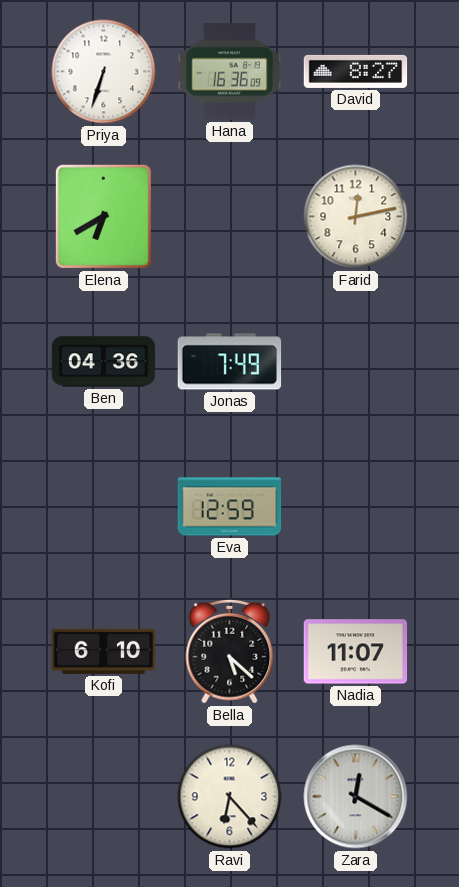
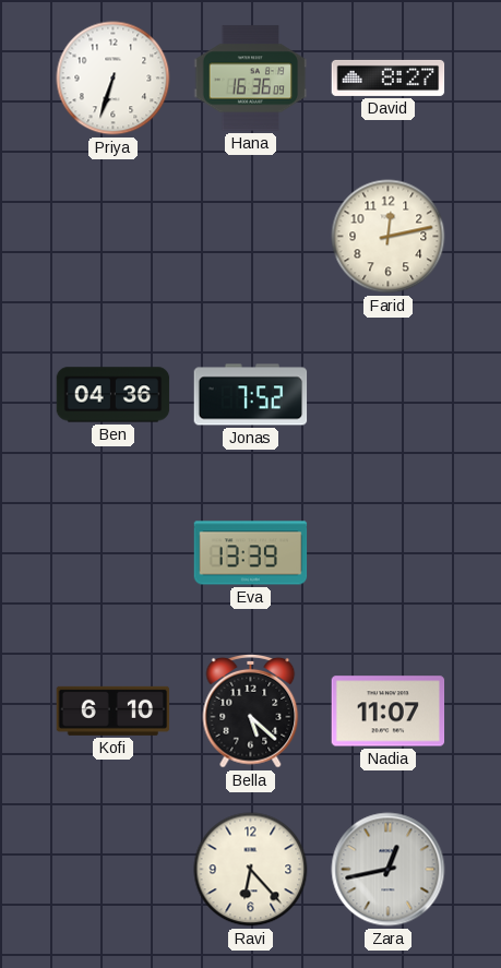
Elena: 6:40 -> none (103, 216)
Jonas: 7:49 -> 7:52 (251, 395)
Eva: 12:59 -> 13:39 (251, 553)
Zara: 12:20 -> 12:43 (389, 870)
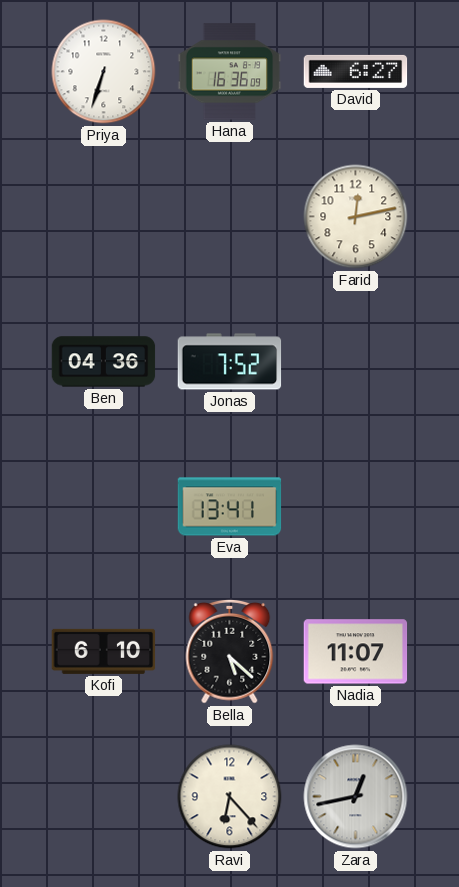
David: 8:27 -> 6:27 (356, 71)
Eva: 13:39 -> 13:41 (230, 507)
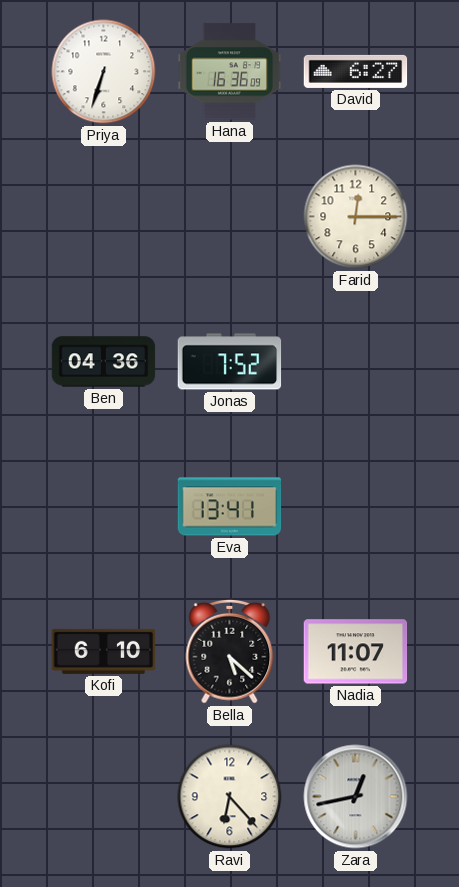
Farid: 12:13 -> 12:15 (356, 217)
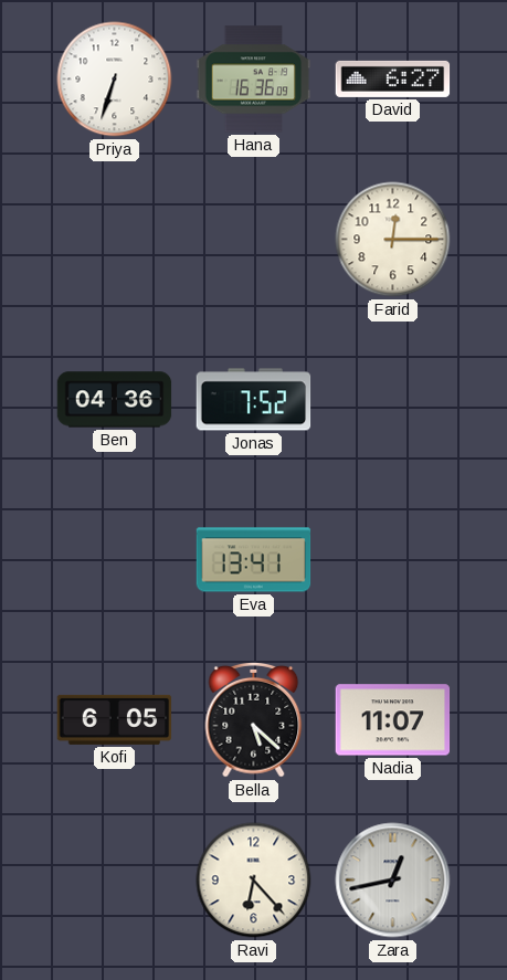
Kofi: 6:10 -> 6:05 (115, 719)
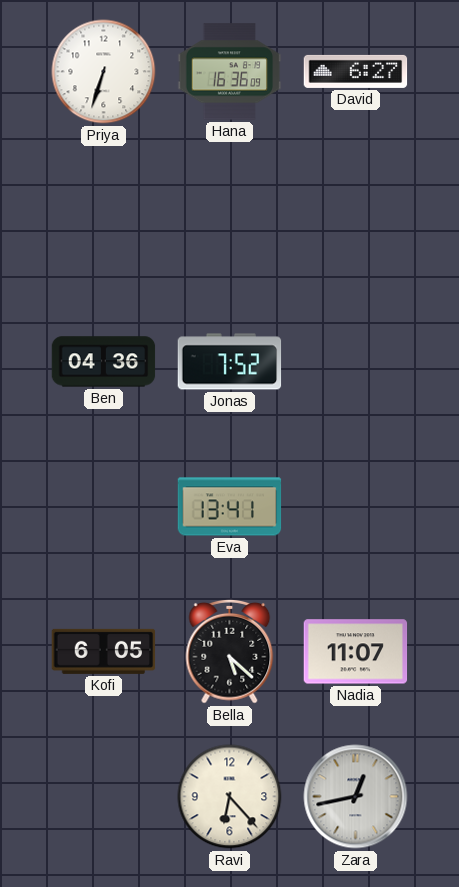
Farid: 12:15 -> none (393, 240)
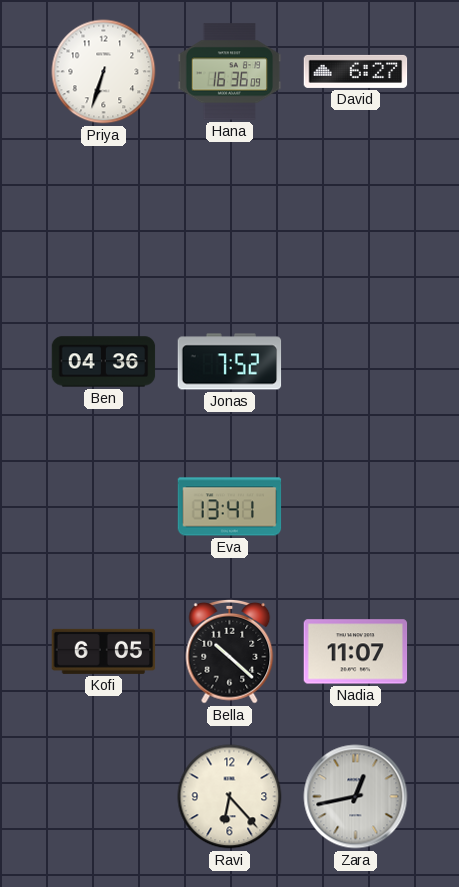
Bella: 5:22 -> 10:22 (230, 651)
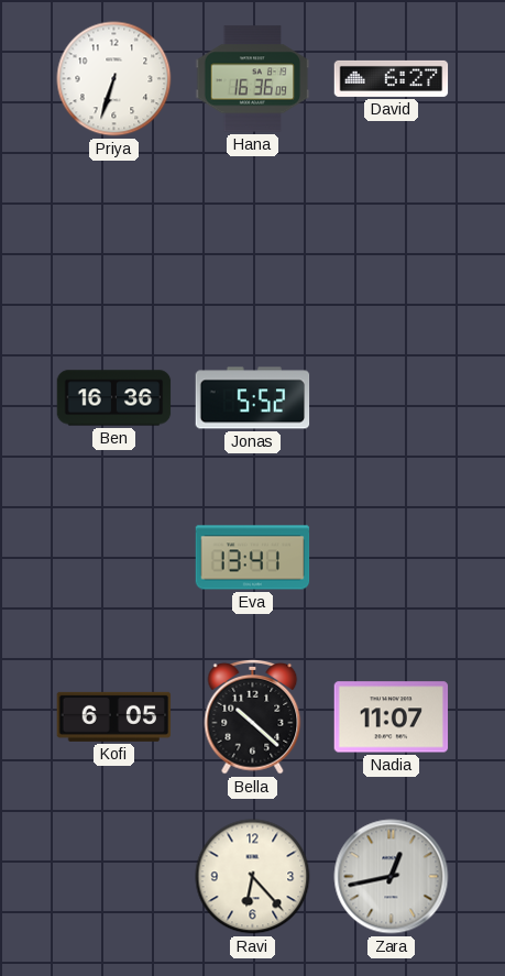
Ben: 04:36 -> 16:36 (114, 398)
Jonas: 7:52 -> 5:52 (253, 398)
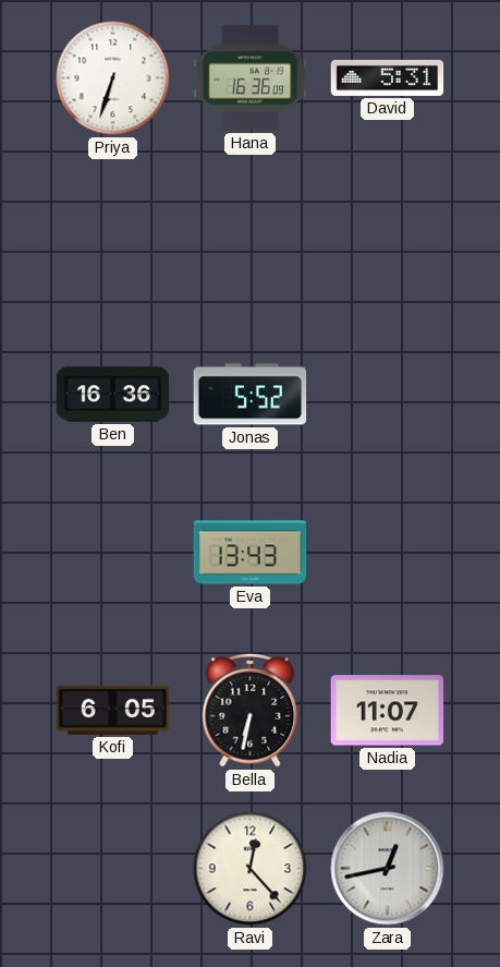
David: 6:27 -> 5:31 (388, 77)
Eva: 13:41 -> 13:43 (251, 553)
Bella: 10:22 -> 6:32 (251, 710)
Ravi: 6:23 -> 12:23 (251, 869)
